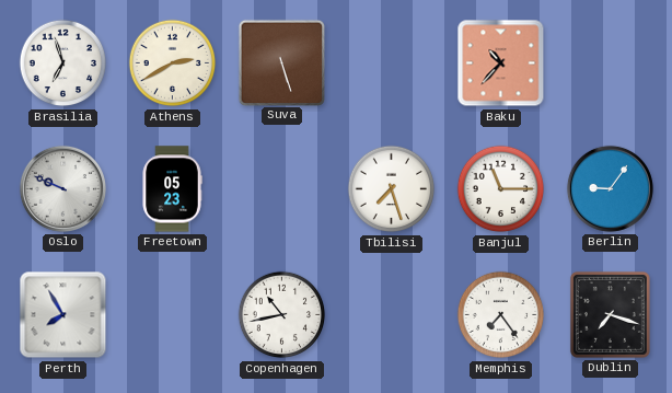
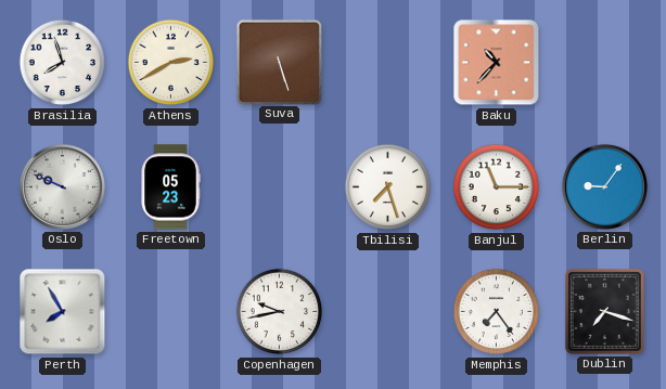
Brasilia: 6:57 -> 7:57 (63, 63)
Copenhagen: 10:43 -> 9:43 (280, 312)
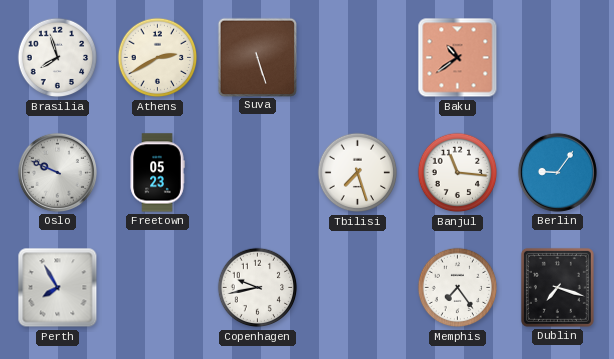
Baku: 10:37 -> 10:39 (458, 58)
Banjul: 11:15 -> 11:16 (458, 173)
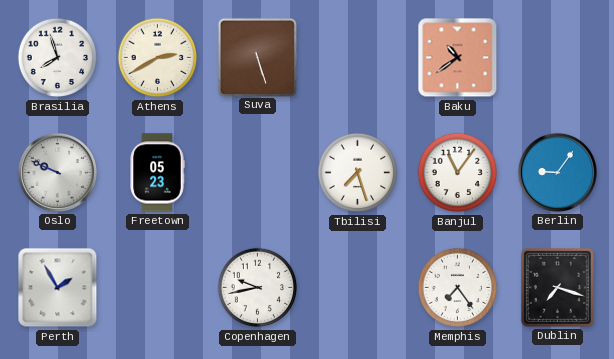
Banjul: 11:16 -> 11:06 (458, 173)
Perth: 7:55 -> 1:55 (58, 288)
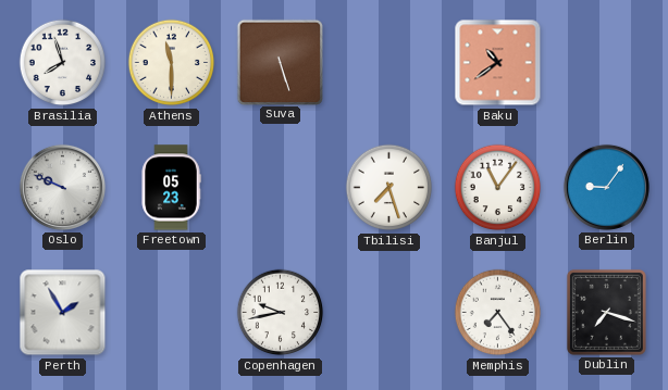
Athens: 2:40 -> 11:30 (172, 63)
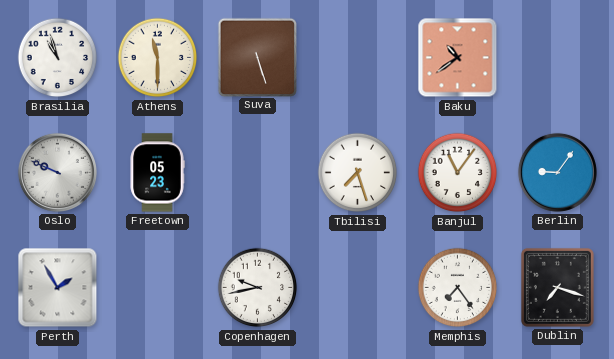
Brasilia: 7:57 -> 10:57 (58, 58)
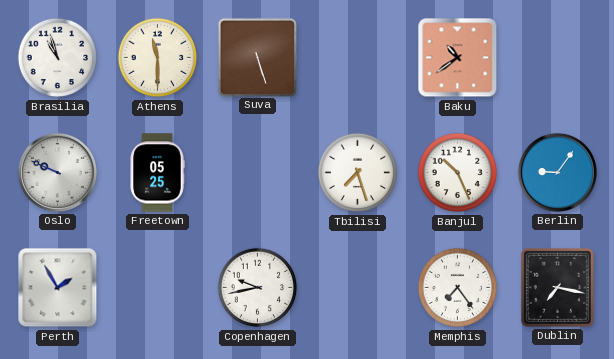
Freetown: 05:23 -> 05:25 (157, 173)
Banjul: 11:06 -> 10:26 (458, 173)
Dublin: 7:18 -> 7:17 (557, 287)
